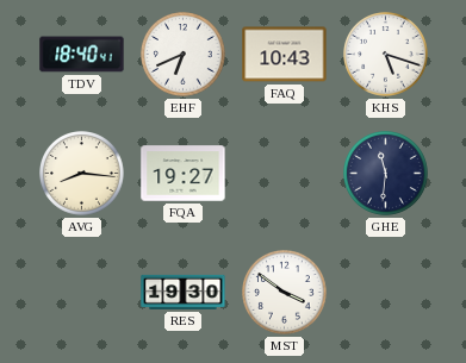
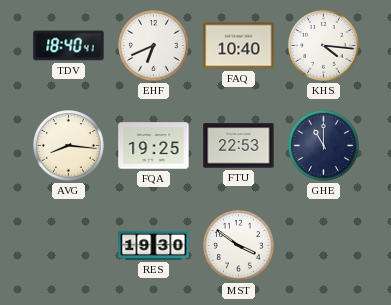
FAQ: 10:43 -> 10:40 (239, 46)
KHS: 5:18 -> 4:16 (324, 46)
FQA: 19:27 -> 19:25 (154, 146)
FTU: none -> 22:53 (239, 146)
GHE: 11:31 -> 11:00 (324, 146)
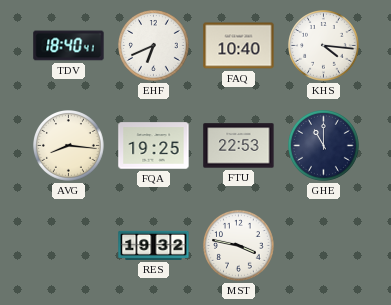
RES: 19:30 -> 19:32 (154, 245)
MST: 3:51 -> 3:47 (239, 246)
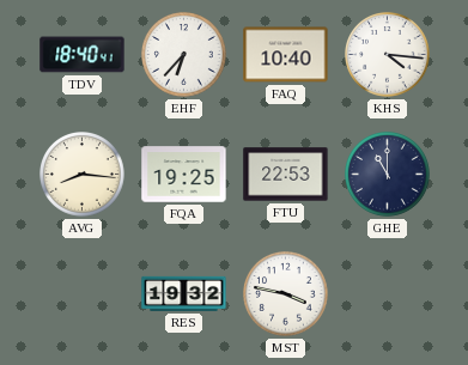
EHF: 6:41 -> 6:37 (184, 55)
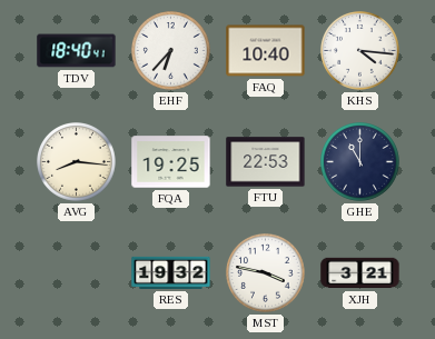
XJH: none -> 3:21 (360, 273)
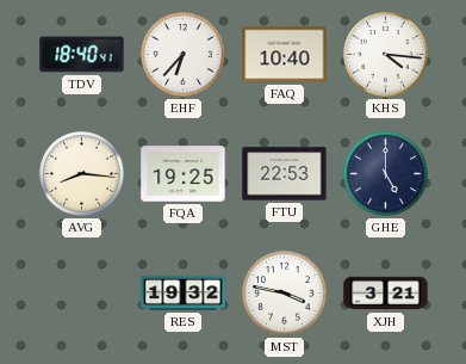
GHE: 11:00 -> 5:00 (386, 174)
